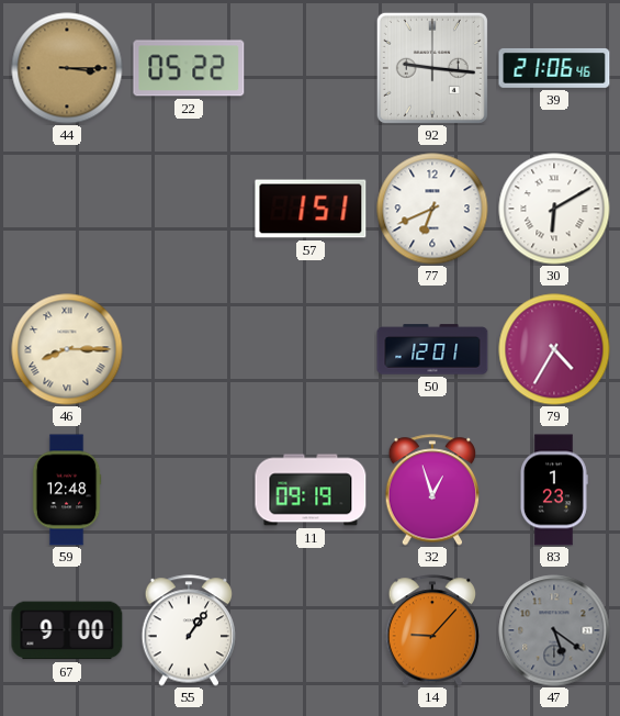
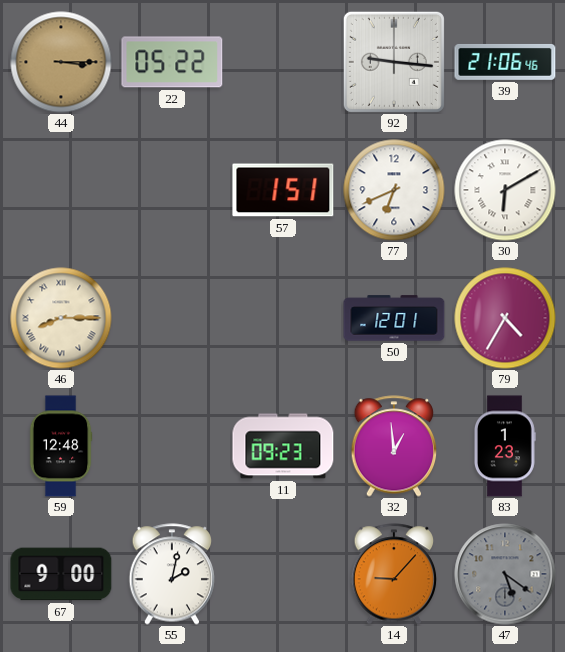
11: 09:19 -> 09:23 (283, 446)
32: 12:57 -> 12:59 (394, 446)
55: 1:06 -> 2:02 (172, 574)
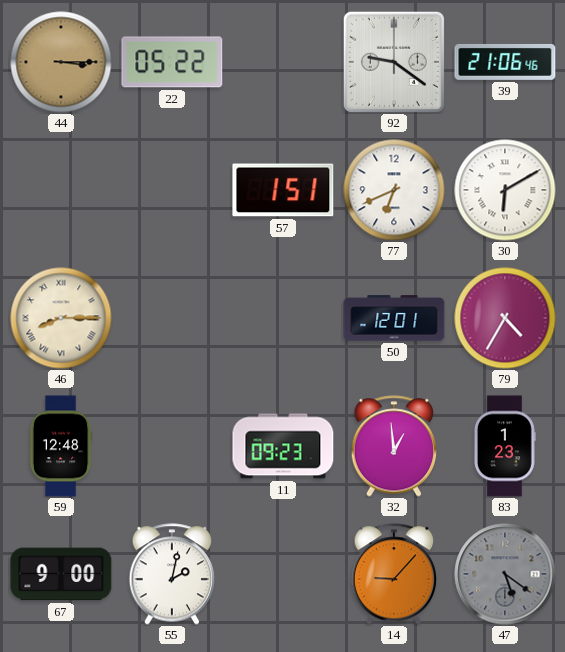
92: 9:16 -> 9:21 (394, 62)
